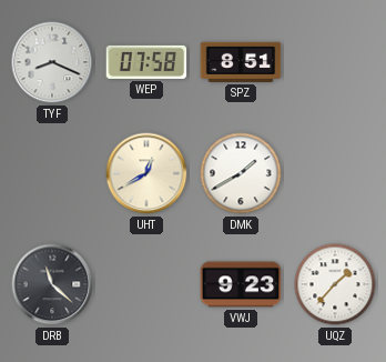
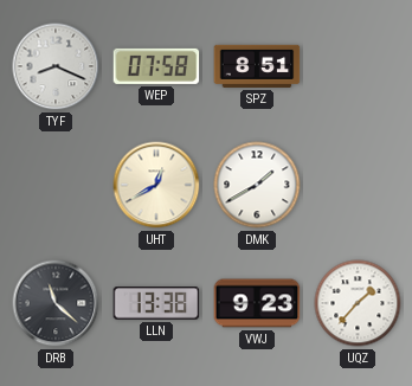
LLN: none -> 13:38 (156, 303)
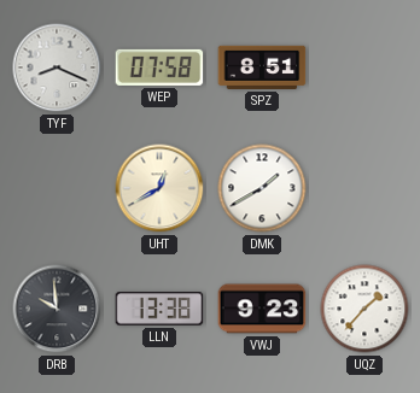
DRB: 11:22 -> 9:59 (57, 309)
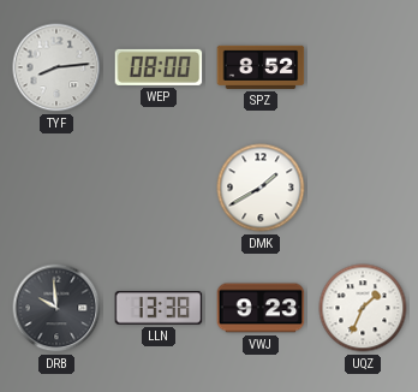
TYF: 8:19 -> 8:14 (56, 67)
WEP: 07:58 -> 08:00 (159, 67)
SPZ: 8:51 -> 8:52 (261, 67)
UHT: 12:40 -> none (159, 188)
UQZ: 1:37 -> 1:34 (363, 308)
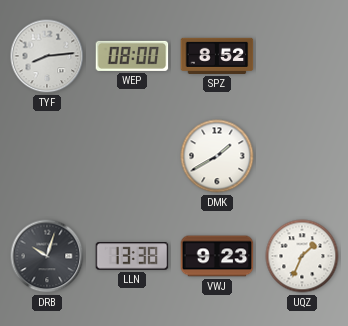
DRB: 9:59 -> 10:03 (47, 256)
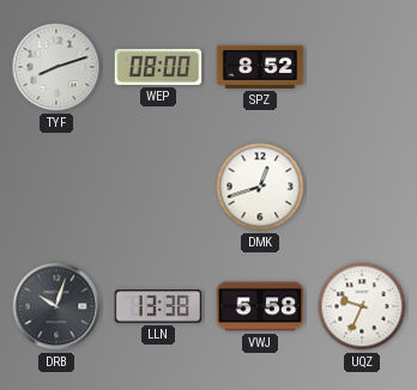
TYF: 8:14 -> 8:12 (56, 67)
DMK: 1:40 -> 12:42 (260, 187)
VWJ: 9:23 -> 5:58 (260, 306)
UQZ: 1:34 -> 9:34 (362, 306)
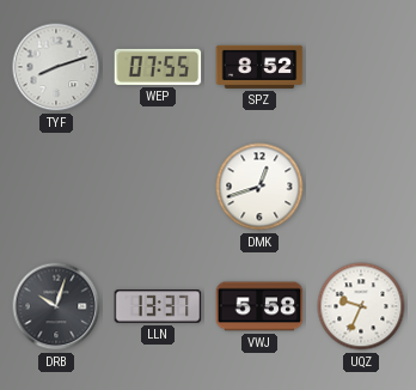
WEP: 08:00 -> 07:55 (158, 67)
LLN: 13:38 -> 13:37 (158, 306)
